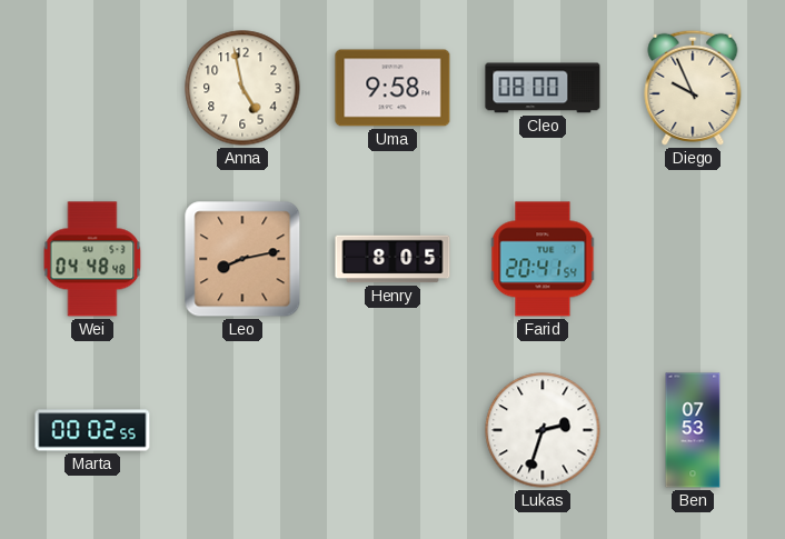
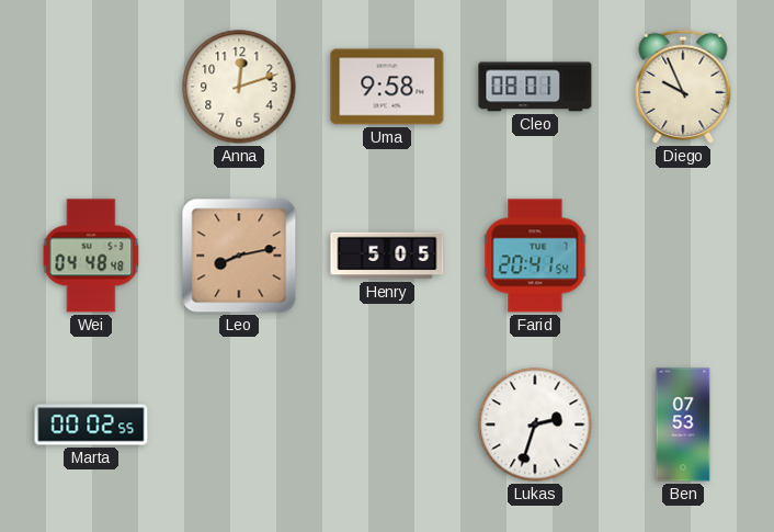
Anna: 4:58 -> 12:12 (239, 87)
Cleo: 08:00 -> 08:01 (535, 87)
Henry: 8:05 -> 5:05 (387, 256)
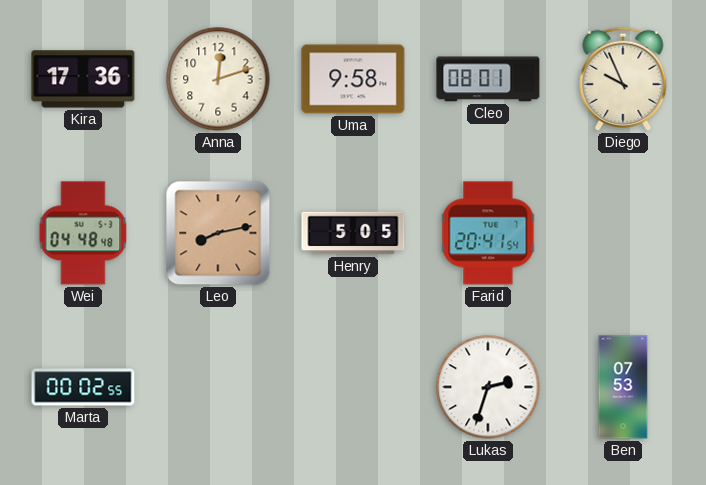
Kira: none -> 17:36 (83, 79)
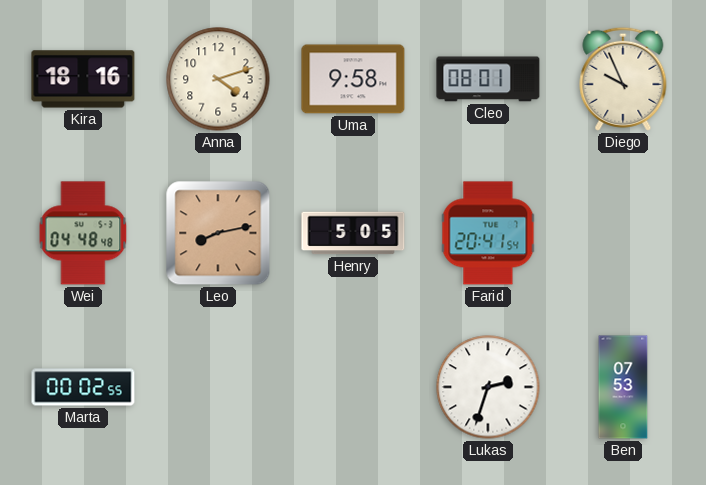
Kira: 17:36 -> 18:16 (83, 79)
Anna: 12:12 -> 4:12 (218, 79)
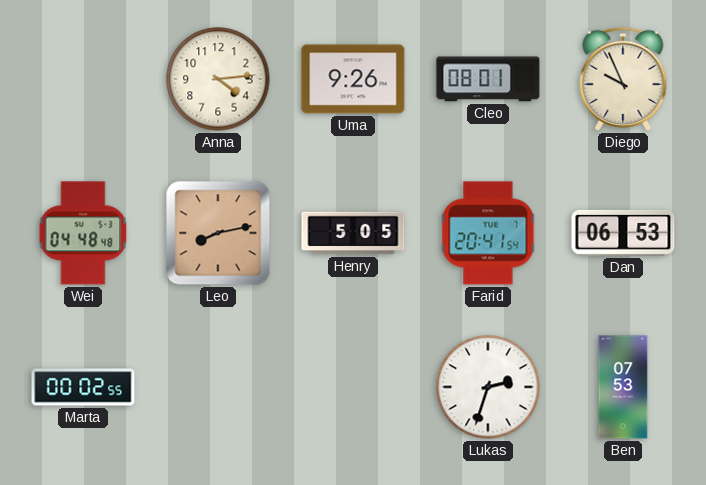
Kira: 18:16 -> none (83, 79)
Anna: 4:12 -> 4:14 (218, 79)
Uma: 9:58 -> 9:26 (353, 79)
Dan: none -> 06:53 (623, 233)
